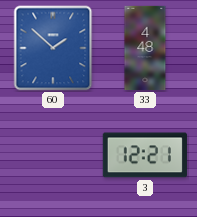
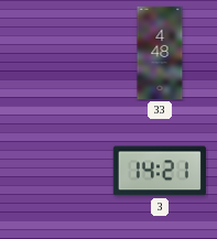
60: 1:52 -> none (53, 48)
3: 12:21 -> 14:21 (160, 171)
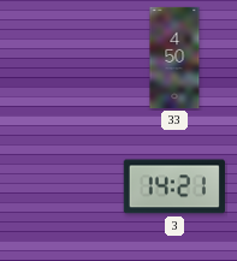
33: 4:48 -> 4:50 (174, 58)
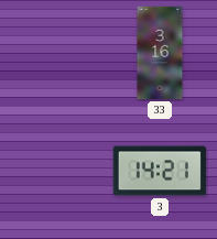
33: 4:50 -> 3:16 (160, 53)
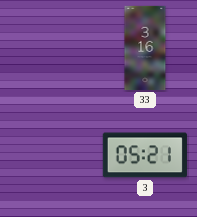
3: 14:21 -> 05:21 (145, 155)
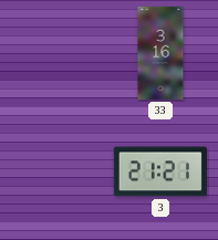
3: 05:21 -> 21:21 (160, 171)
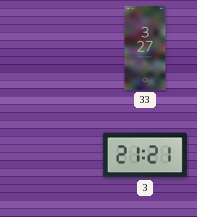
33: 3:16 -> 3:27 (145, 48)
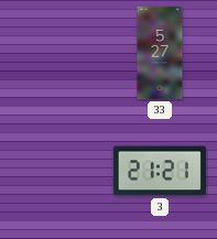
33: 3:27 -> 5:27 (160, 53)
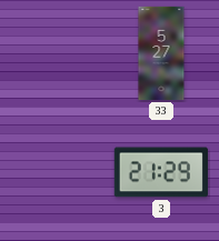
3: 21:21 -> 21:29 (161, 172)
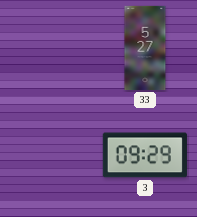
3: 21:29 -> 09:29 (145, 155)
